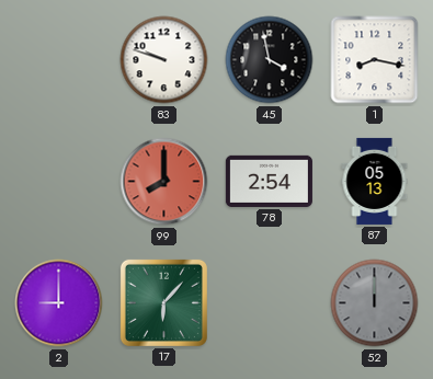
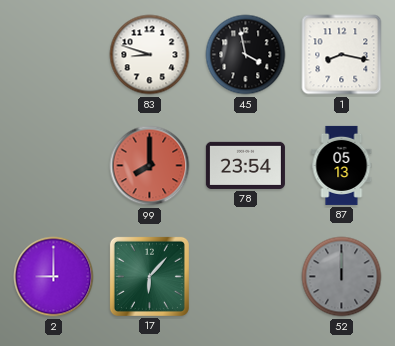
83: 9:48 -> 8:48 (150, 55)
78: 2:54 -> 23:54 (245, 165)
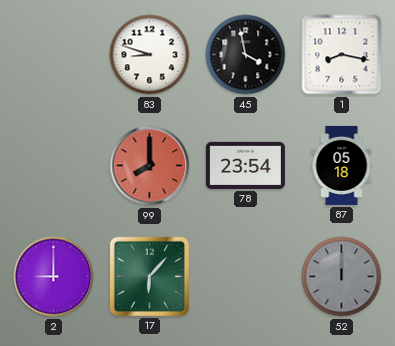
87: 05:13 -> 05:18 (342, 165)
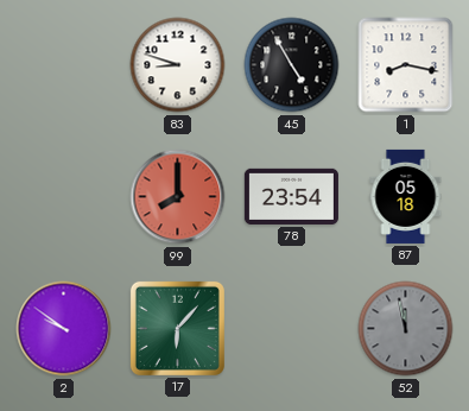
45: 3:58 -> 4:55 (292, 65)
2: 9:00 -> 9:51 (64, 329)
52: 12:00 -> 11:58 (406, 329)
